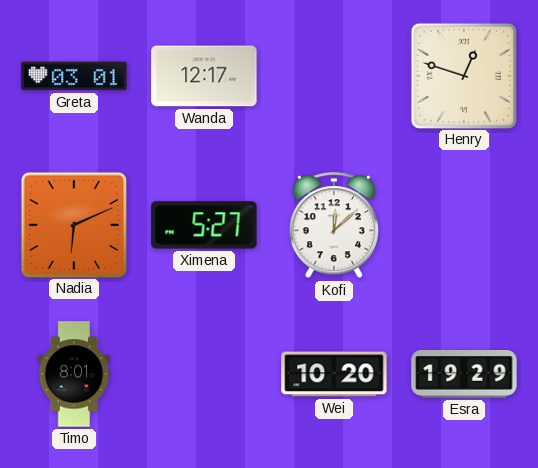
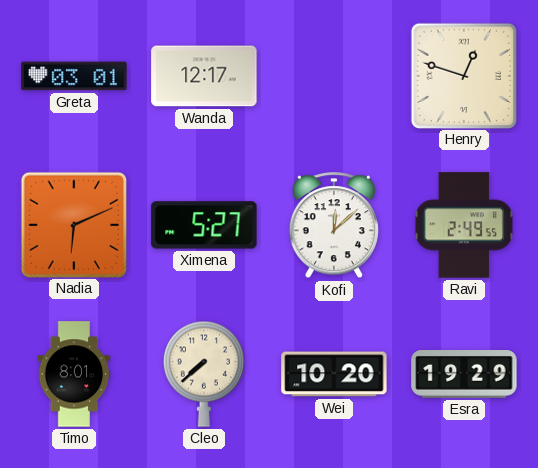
Ravi: none -> 2:49 (464, 225)
Cleo: none -> 7:38 (204, 374)
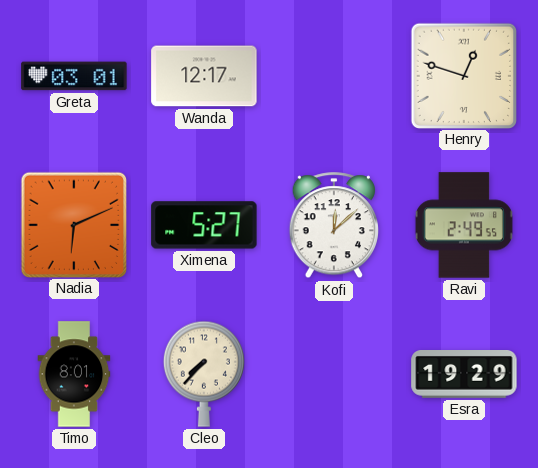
Cleo: 7:38 -> 7:37 (204, 374)
Wei: 10:20 -> none (334, 374)
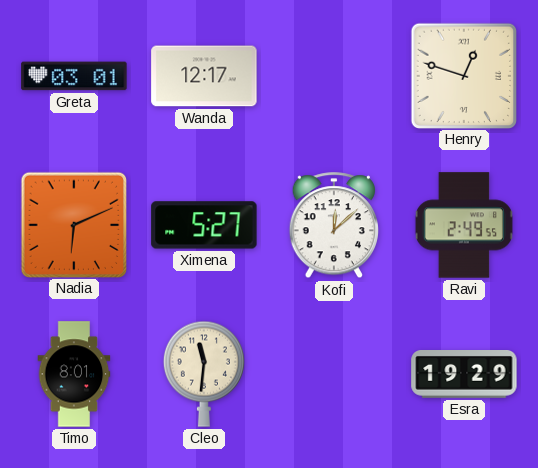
Cleo: 7:37 -> 11:31 (204, 374)
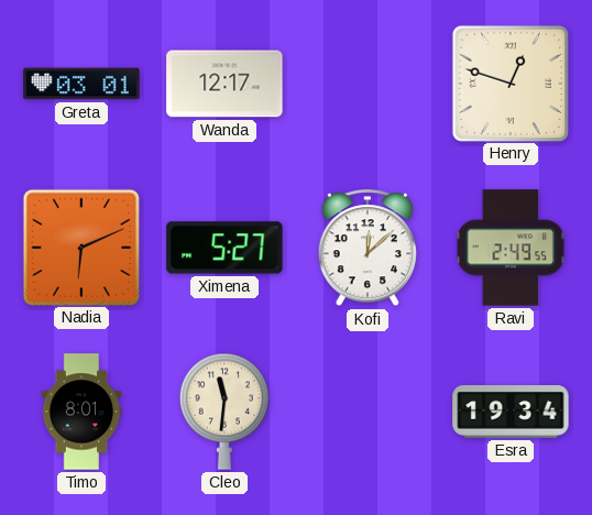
Esra: 19:29 -> 19:34 (511, 413)
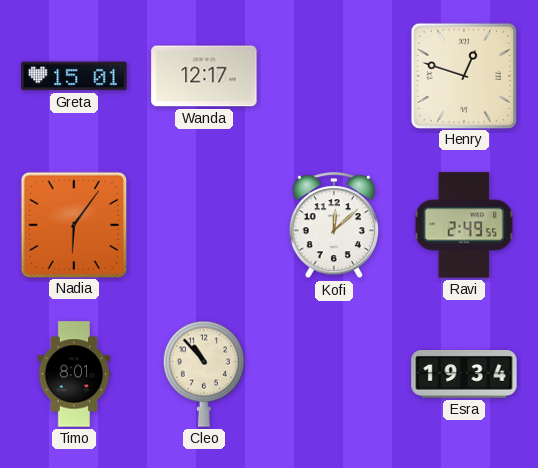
Greta: 03:01 -> 15:01 (74, 76)
Nadia: 6:11 -> 6:06 (73, 224)
Ximena: 5:27 -> none (224, 248)
Cleo: 11:31 -> 10:53 (204, 374)
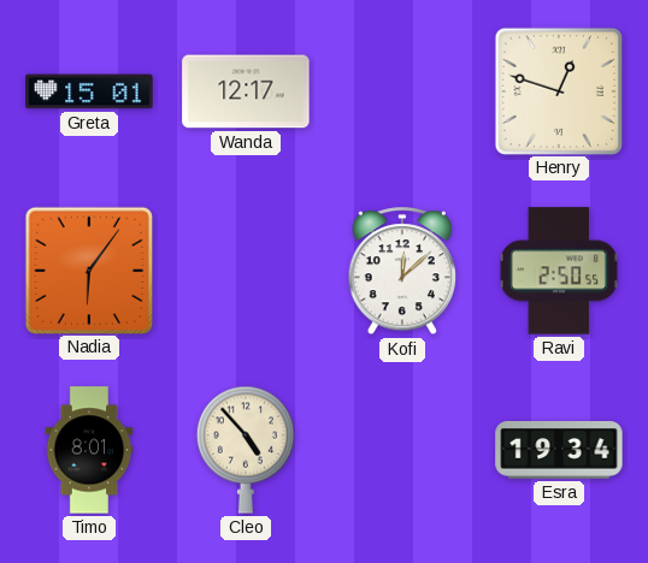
Ravi: 2:49 -> 2:50 (559, 271)
Cleo: 10:53 -> 4:53 (246, 450)
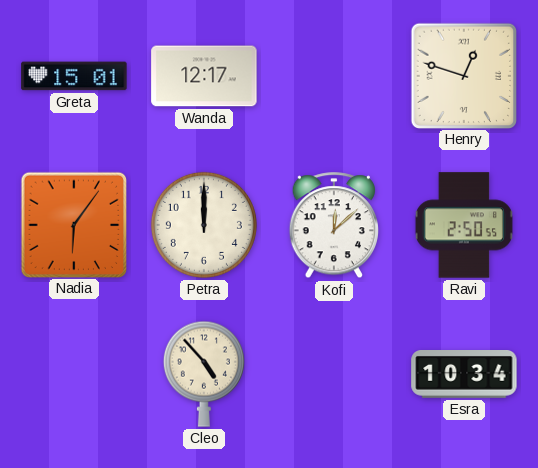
Petra: none -> 12:00 (204, 225)
Timo: 8:01 -> none (89, 450)
Esra: 19:34 -> 10:34 (464, 375)
